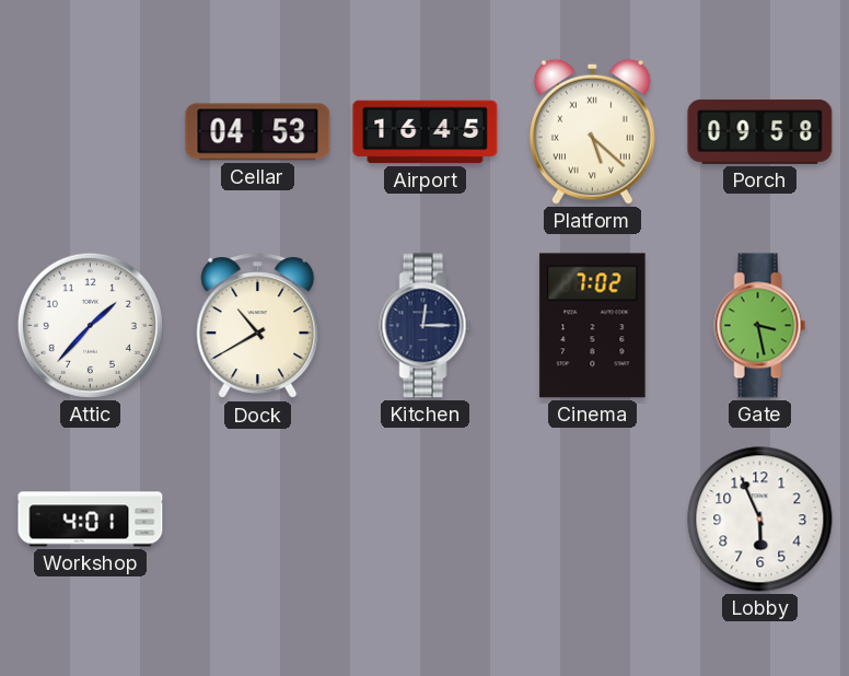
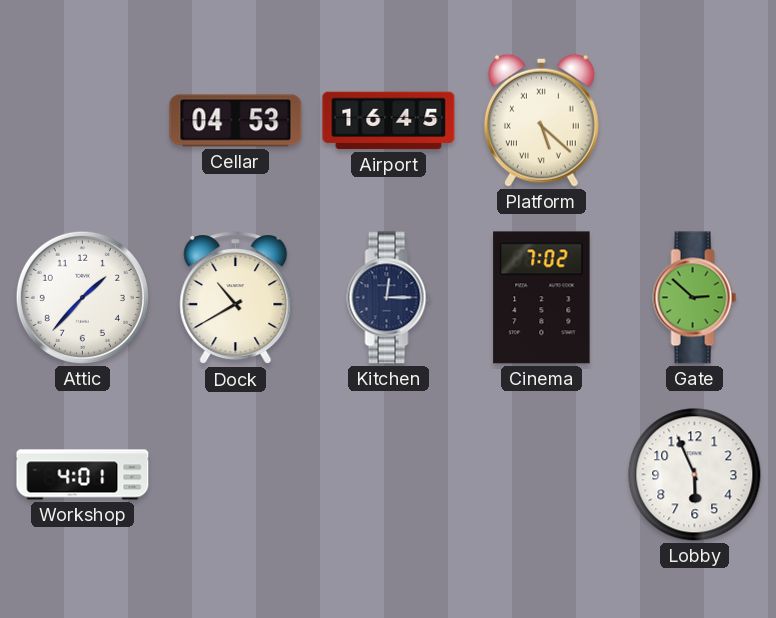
Porch: 09:58 -> none (760, 131)
Gate: 3:28 -> 2:52 (695, 298)
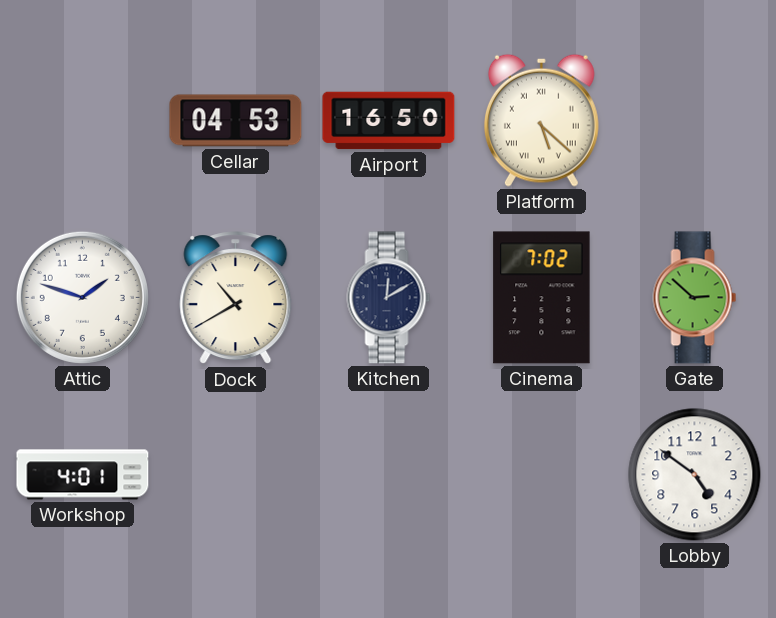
Airport: 16:45 -> 16:50 (389, 121)
Attic: 1:37 -> 1:48 (82, 297)
Kitchen: 12:15 -> 12:10 (389, 298)
Lobby: 5:56 -> 4:51 (695, 475)
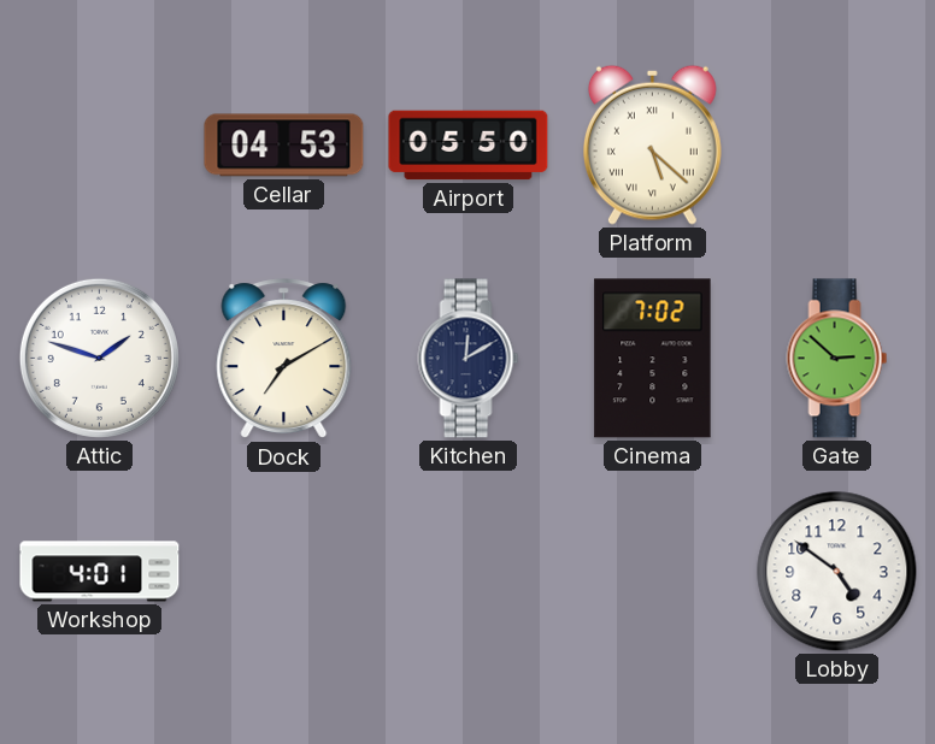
Airport: 16:50 -> 05:50 (469, 146)
Dock: 10:40 -> 7:10 (284, 359)
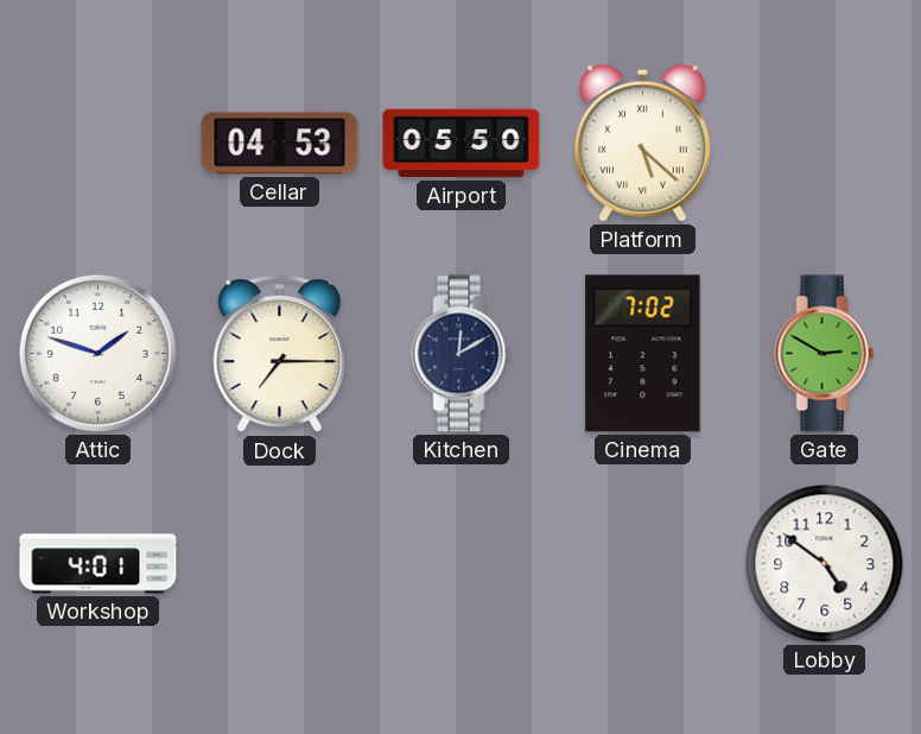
Dock: 7:10 -> 7:15 (280, 354)
Gate: 2:52 -> 2:50 (825, 354)
